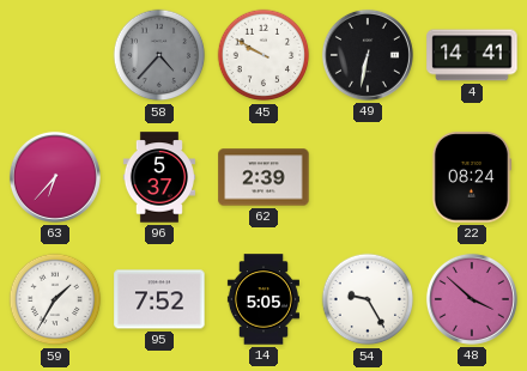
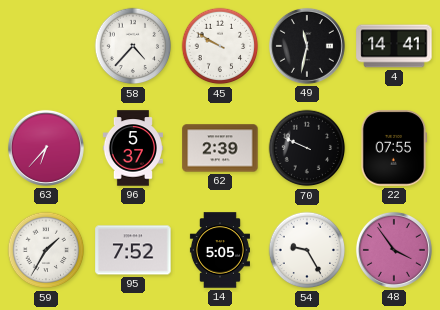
58 dial: grey -> white (133, 46)
49: 6:32 -> 11:32 (307, 46)
70: none -> 9:49 (307, 148)
22: 08:24 -> 07:55 (394, 148)
48: 3:52 -> 3:54 (394, 250)
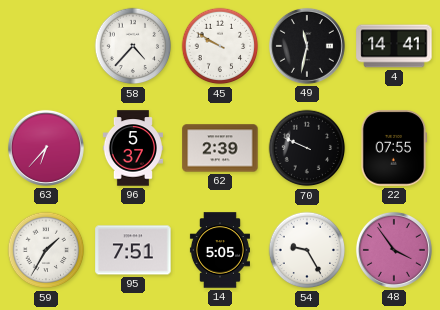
95: 7:52 -> 7:51 (133, 250)
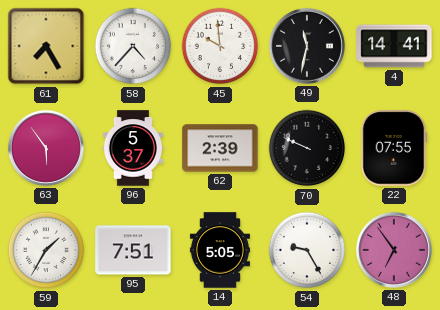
61: none -> 7:25 (46, 46)
45: 9:50 -> 9:59 (220, 46)
63: 6:37 -> 5:54 (46, 148)
48: 3:54 -> 6:54 (394, 250)
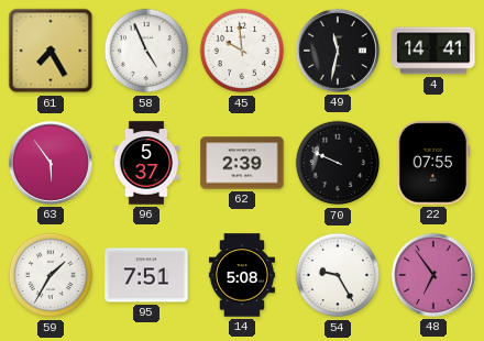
58: 4:37 -> 4:56 (146, 51)
14: 5:05 -> 5:08 (242, 275)
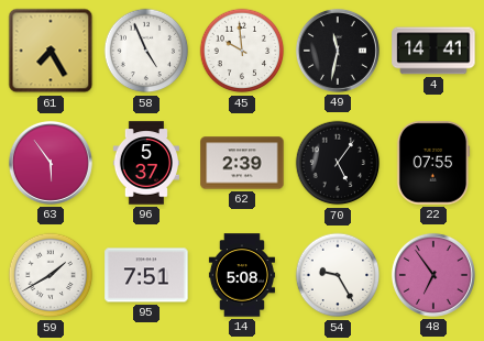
70: 9:49 -> 5:06 (338, 163)
59: 1:35 -> 1:40 (51, 275)
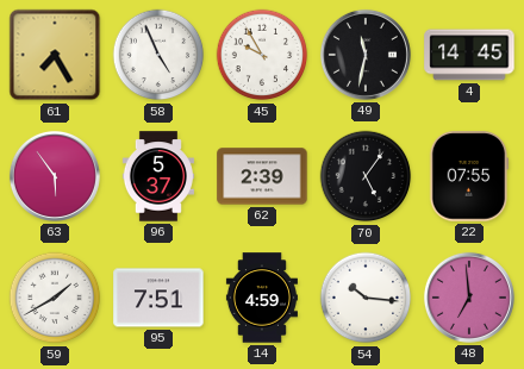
45: 9:59 -> 9:55 (262, 55)
4: 14:41 -> 14:45 (469, 55)
14: 5:08 -> 4:59 (262, 298)
54: 9:25 -> 10:16 (366, 298)
48: 6:54 -> 6:59 (469, 298)
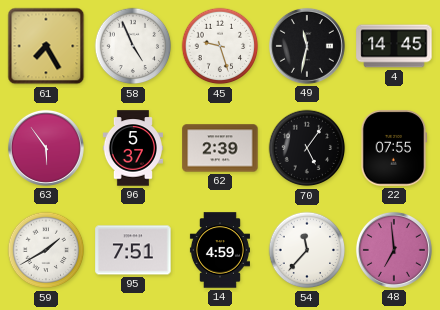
45: 9:55 -> 9:27 (220, 46)
54: 10:16 -> 11:37 (307, 250)
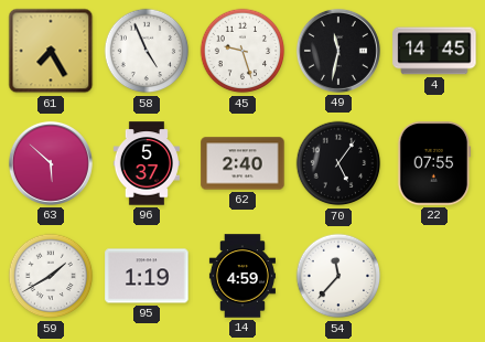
63: 5:54 -> 5:52 (51, 163)
62: 2:39 -> 2:40 (242, 163)
95: 7:51 -> 1:19 (147, 276)
48: 6:59 -> none (394, 250)
